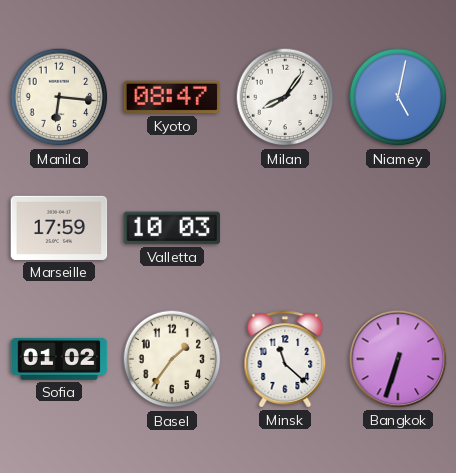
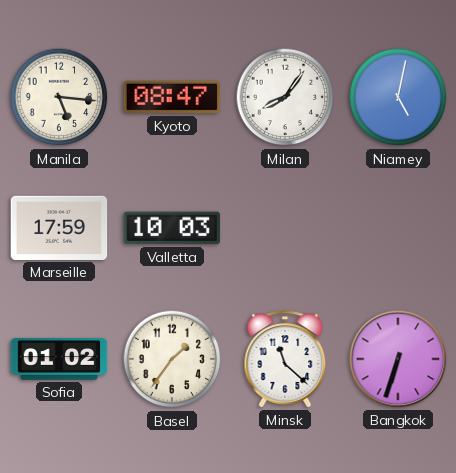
Manila: 6:16 -> 5:16 (59, 97)
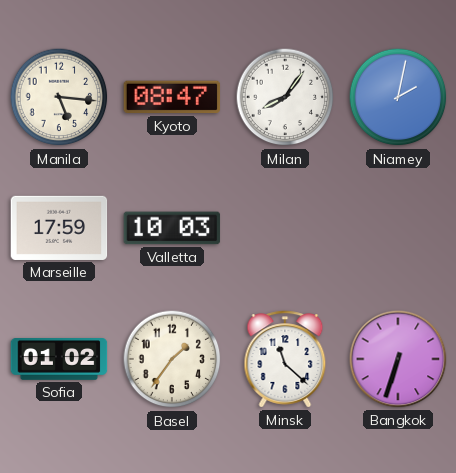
Niamey: 5:02 -> 2:02 (398, 97)
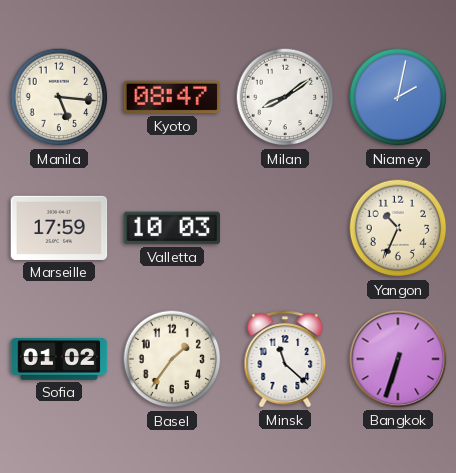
Milan: 8:06 -> 8:09 (285, 97)
Yangon: none -> 10:34 (398, 228)
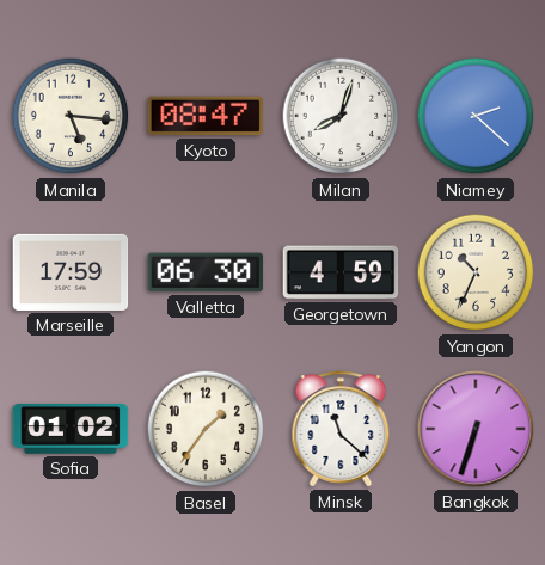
Milan: 8:09 -> 8:03 (341, 116)
Niamey: 2:02 -> 2:22 (476, 116)
Valletta: 10:03 -> 06:30 (206, 272)
Georgetown: none -> 4:59 (341, 272)
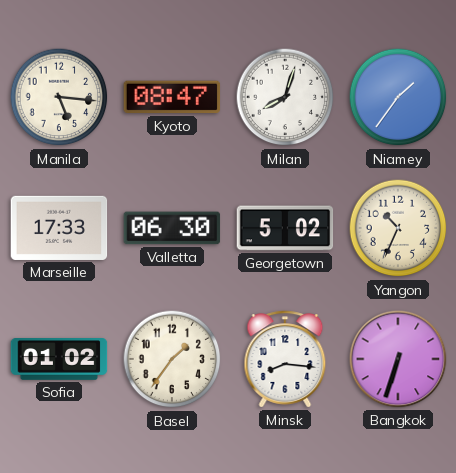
Niamey: 2:22 -> 1:36 (398, 97)
Marseille: 17:59 -> 17:33 (59, 228)
Georgetown: 4:59 -> 5:02 (285, 228)
Minsk: 11:22 -> 8:16 (285, 359)
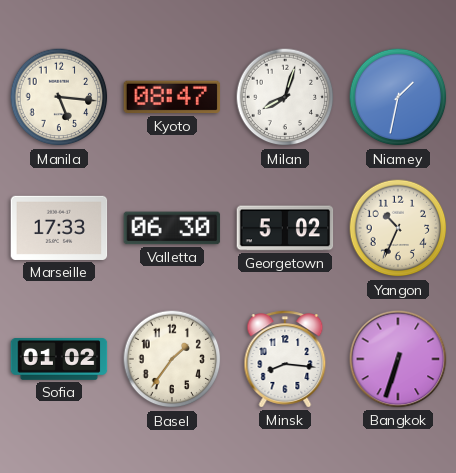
Niamey: 1:36 -> 1:32 (398, 97)
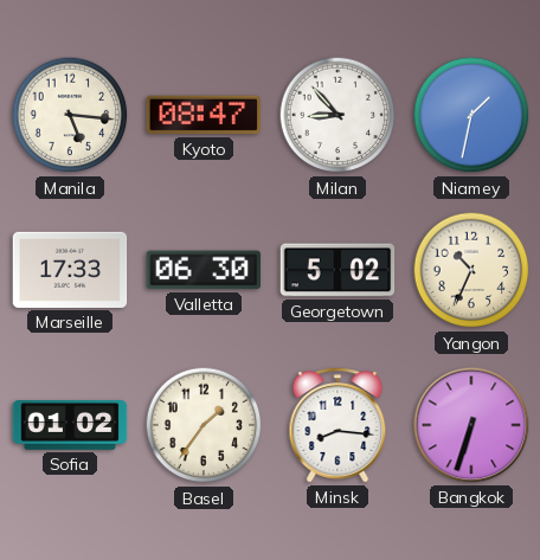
Milan: 8:03 -> 8:53 (337, 115)
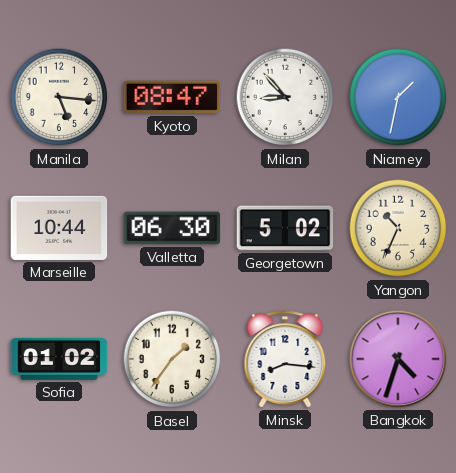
Marseille: 17:33 -> 10:44 (59, 228)
Bangkok: 6:33 -> 4:33 (398, 359)
